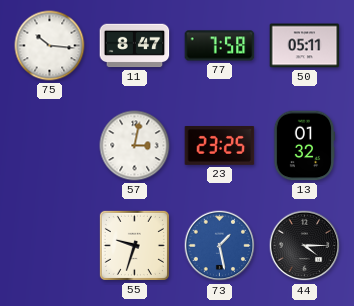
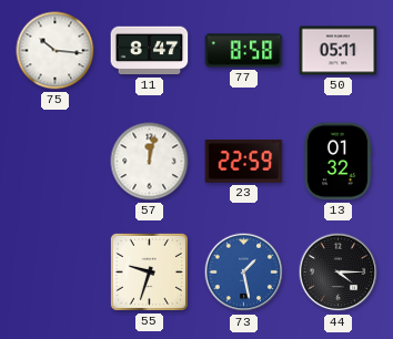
77: 7:58 -> 8:58 (244, 51)
57: 3:02 -> 12:02 (150, 162)
23: 23:25 -> 22:59 (244, 162)
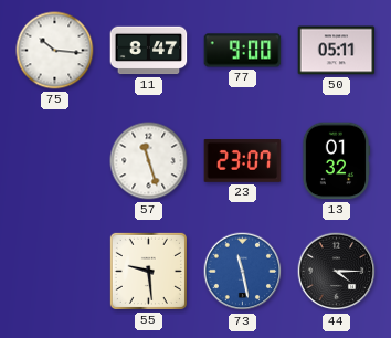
77: 8:58 -> 9:00 (243, 51)
57: 12:02 -> 11:27 (149, 161)
23: 22:59 -> 23:07 (243, 161)
55: 9:33 -> 9:29 (148, 271)
73: 1:28 -> 11:28 (243, 272)
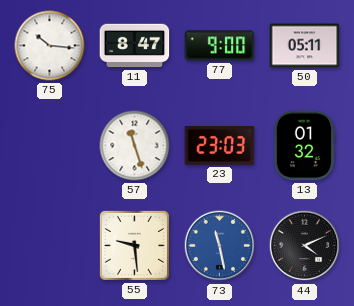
23: 23:07 -> 23:03 (220, 146)
44: 4:15 -> 4:11 (305, 246)
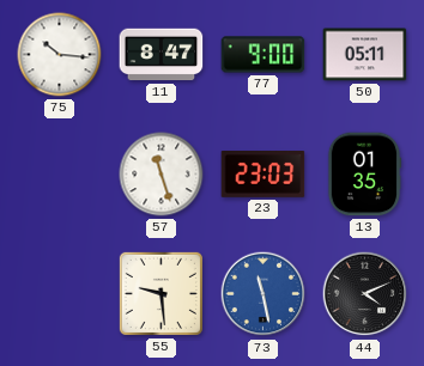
13: 01:32 -> 01:35 (364, 175)
